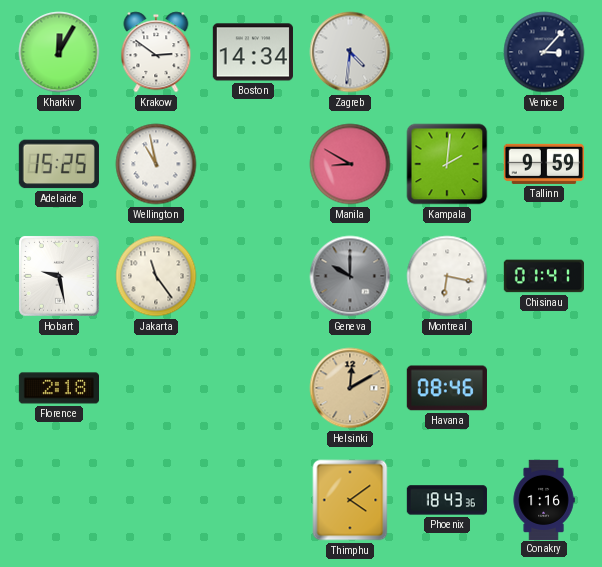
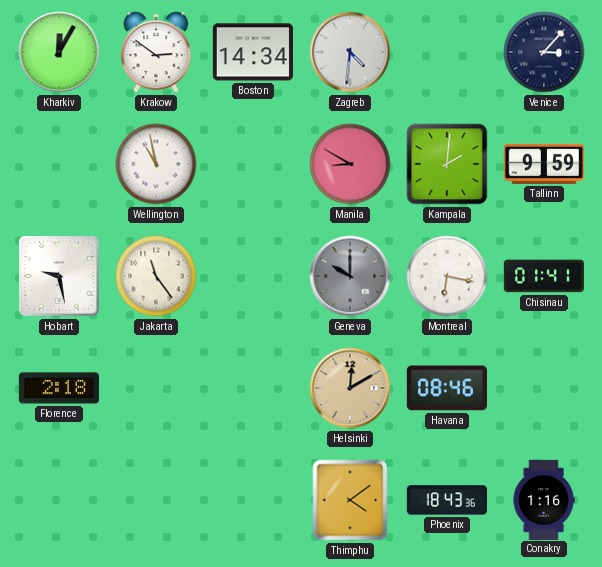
Adelaide: 15:25 -> none (59, 164)
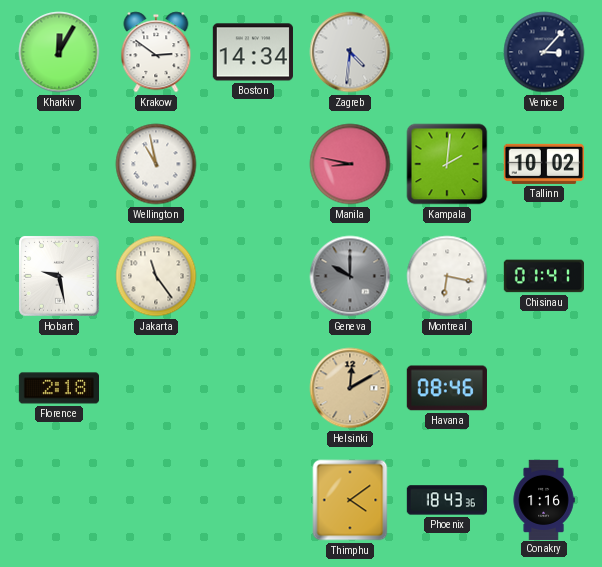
Manila: 8:50 -> 8:47 (350, 164)
Tallinn: 9:59 -> 10:02 (544, 164)
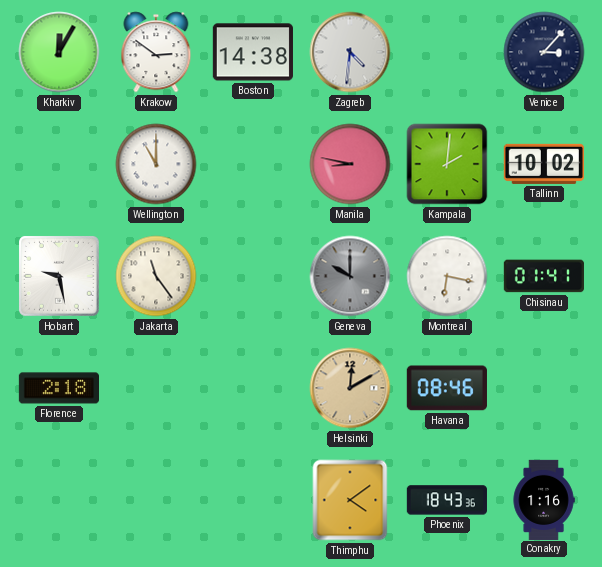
Boston: 14:34 -> 14:38 (253, 52)
Wellington: 10:58 -> 11:00 (156, 164)
